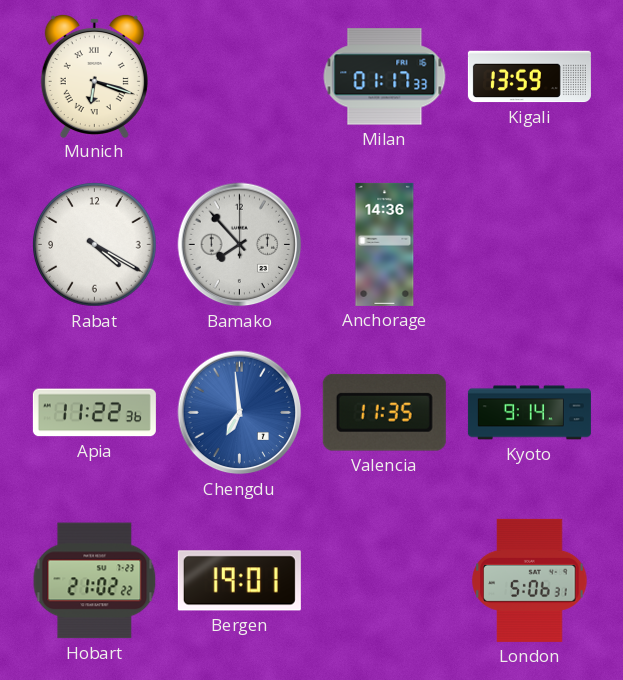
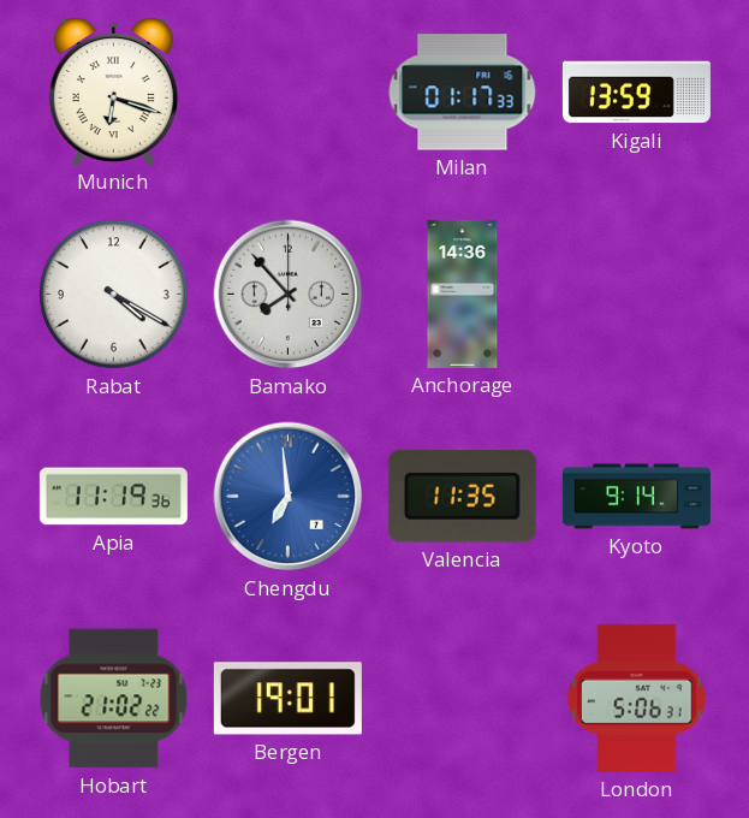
Apia: 11:22 -> 11:19 (113, 497)
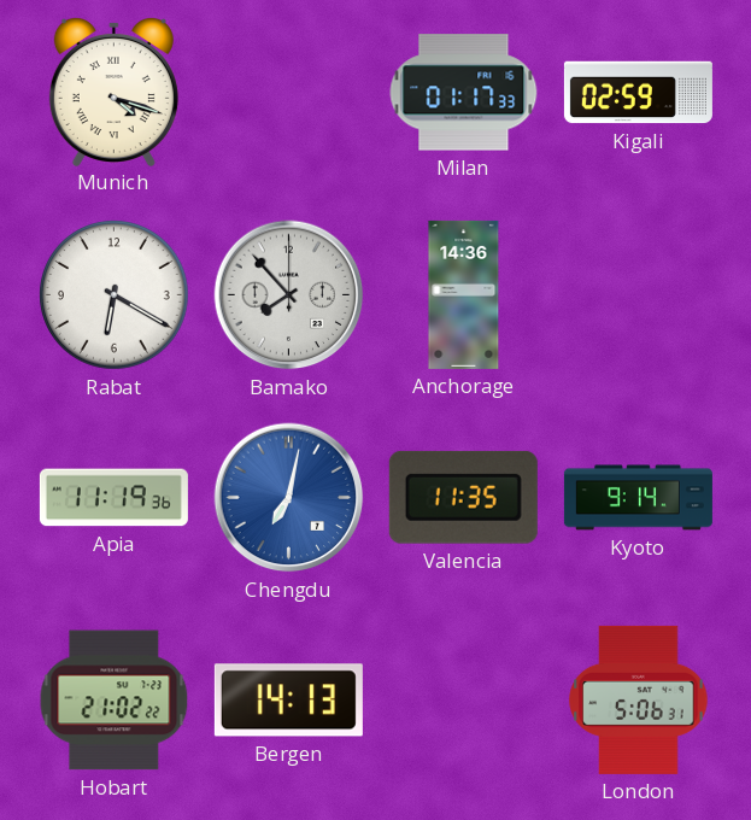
Munich: 6:18 -> 4:18 (113, 90)
Kigali: 13:59 -> 02:59 (638, 93)
Rabat: 4:20 -> 6:20 (115, 295)
Chengdu: 6:59 -> 7:02 (289, 498)
Bergen: 19:01 -> 14:13 (288, 701)
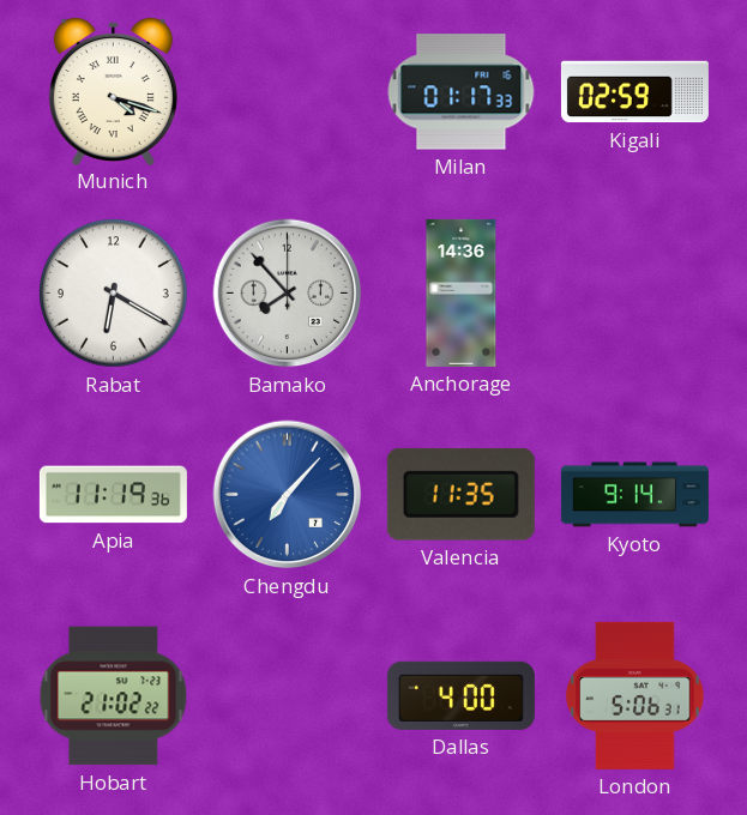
Chengdu: 7:02 -> 7:07 (288, 495)
Bergen: 14:13 -> none (288, 701)
Dallas: none -> 4:00 (460, 695)
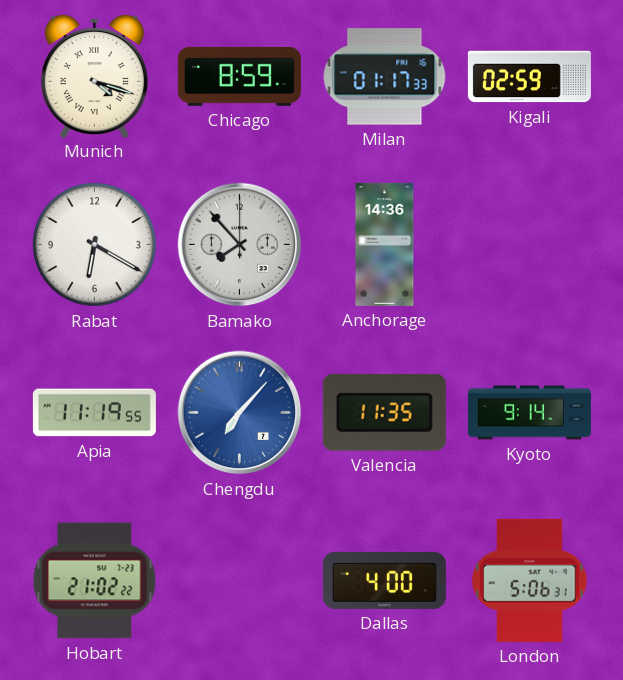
Chicago: none -> 8:59 (239, 76)
Apia: 11:19:36 -> 11:19:55 (94, 413)
